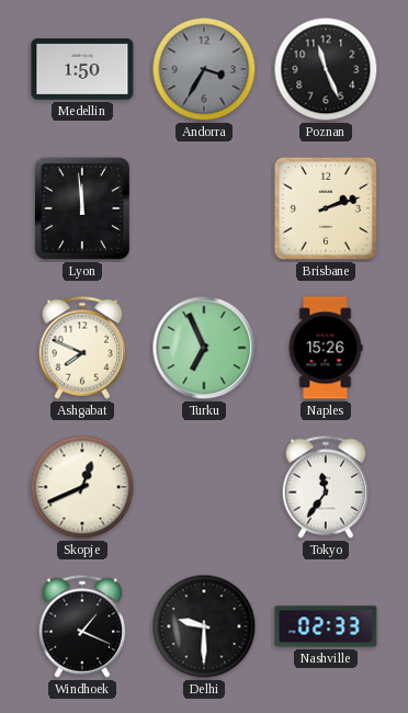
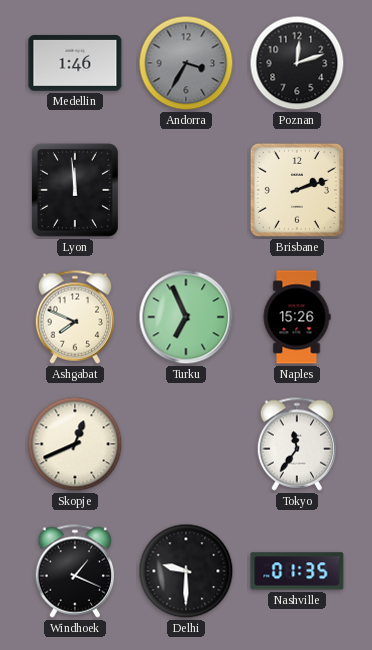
Medellin: 1:50 -> 1:46 (75, 64)
Poznan: 11:26 -> 12:12 (297, 63)
Nashville: 02:33 -> 01:35 (297, 571)
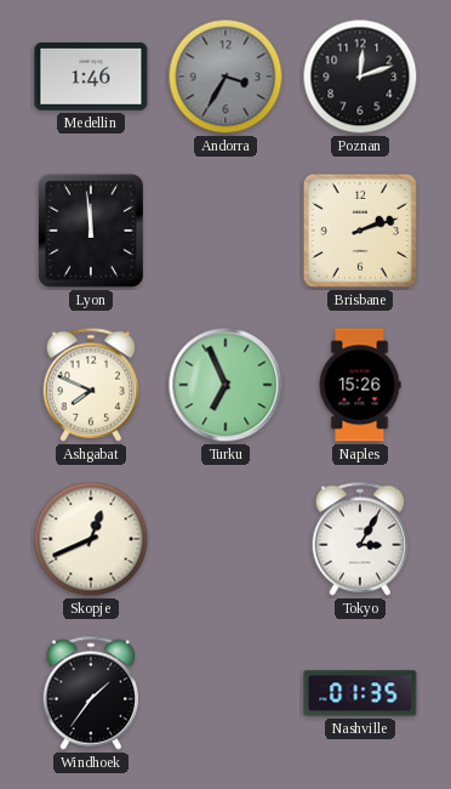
Tokyo: 11:36 -> 3:05 (360, 539)
Windhoek: 1:19 -> 1:36 (91, 693)
Delhi: 9:30 -> none (186, 571)
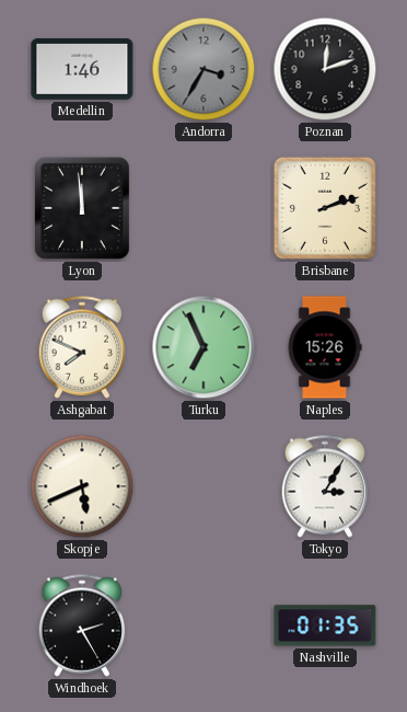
Skopje: 12:41 -> 5:41 (82, 486)
Windhoek: 1:36 -> 2:25 (82, 625)
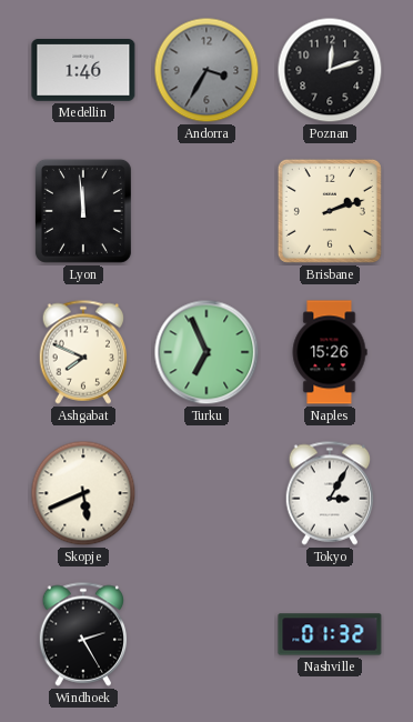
Nashville: 01:35 -> 01:32 (330, 634)
